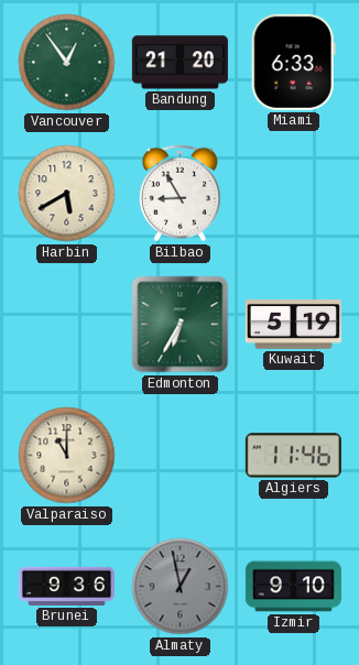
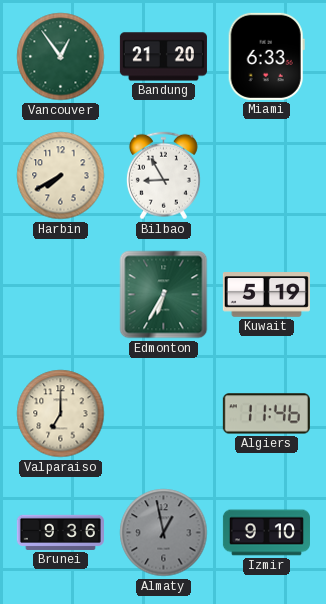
Harbin: 5:40 -> 7:40 (61, 176)
Valparaiso: 11:00 -> 7:00 (61, 414)
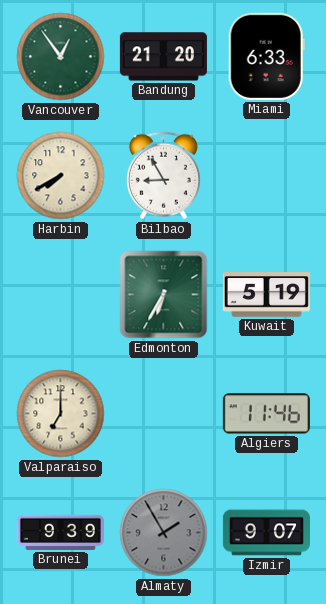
Brunei: 9:36 -> 9:39 (60, 532)
Almaty: 12:58 -> 1:55 (164, 533)
Izmir: 9:10 -> 9:07 (266, 533)
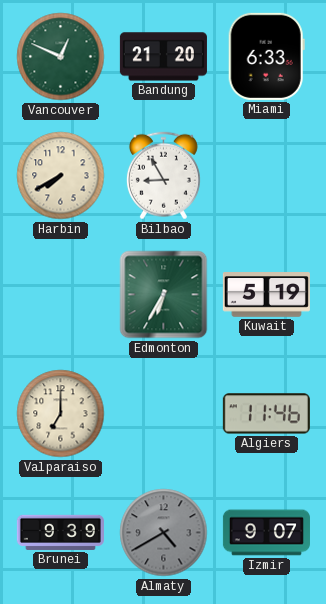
Vancouver: 12:54 -> 12:49 (61, 57)
Almaty: 1:55 -> 4:40 (164, 533)
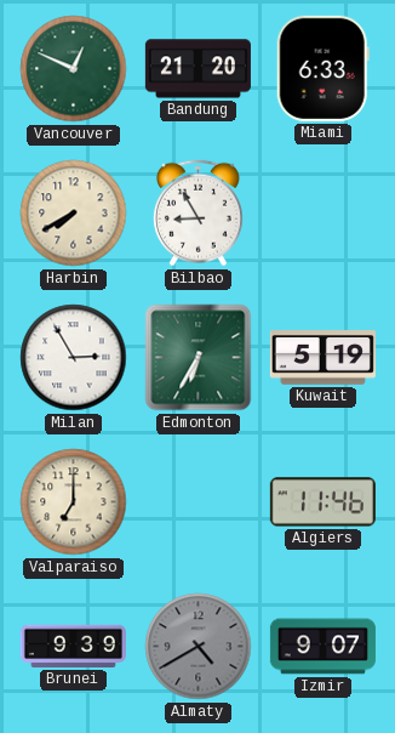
Milan: none -> 2:55 (74, 358)
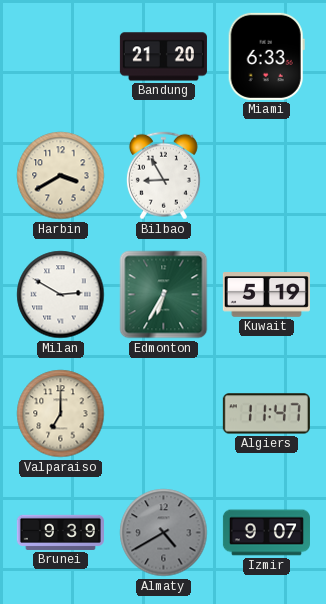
Vancouver: 12:49 -> none (74, 69)
Harbin: 7:40 -> 3:40 (61, 176)
Milan: 2:55 -> 2:50 (61, 295)
Algiers: 11:46 -> 11:47 (266, 414)
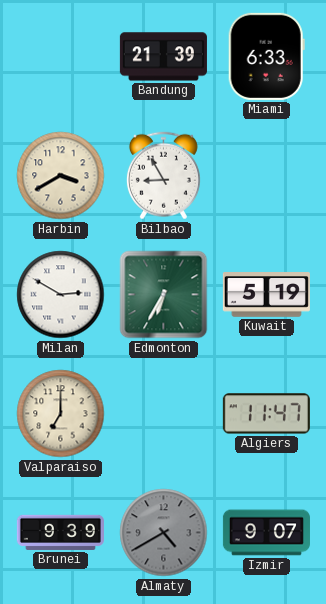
Bandung: 21:20 -> 21:39 (163, 57)
